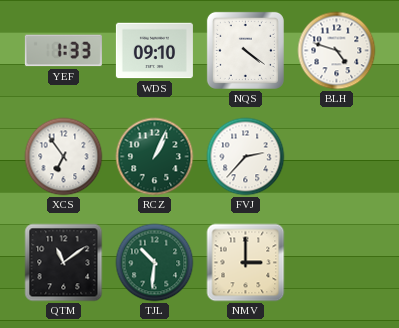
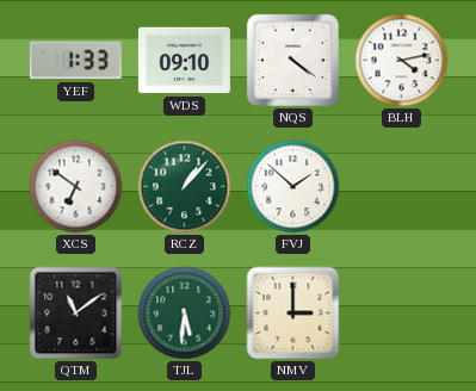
BLH: 4:48 -> 4:13 (402, 61)
XCS: 6:54 -> 6:51 (76, 187)
RCZ: 1:04 -> 1:07 (185, 187)
FVJ: 2:37 -> 1:52 (293, 187)
TJL: 10:31 -> 5:31 (185, 314)
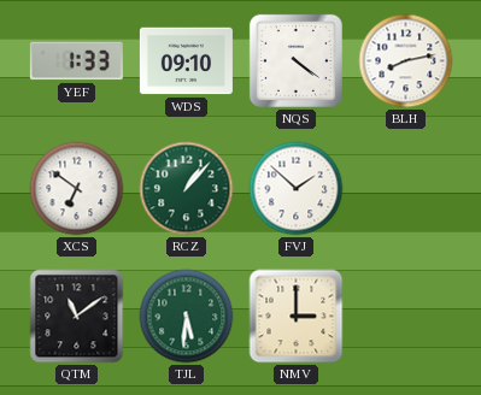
BLH: 4:13 -> 8:13 (406, 61)
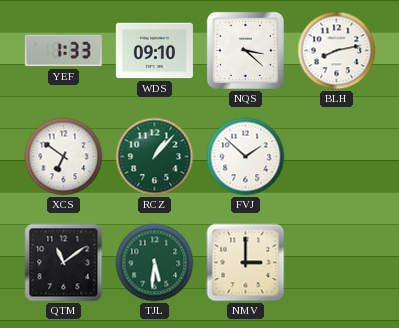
NQS: 4:21 -> 3:22 (245, 50)
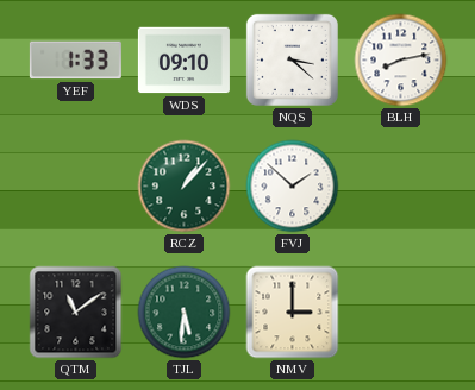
XCS: 6:51 -> none (64, 157)
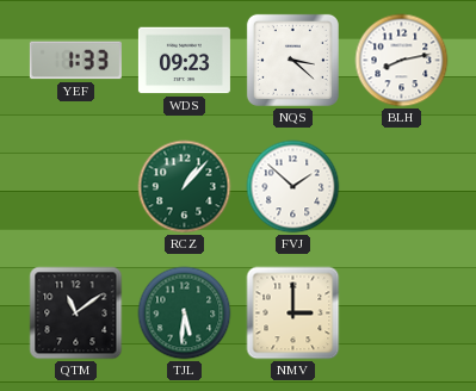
WDS: 09:10 -> 09:23 (184, 61)
